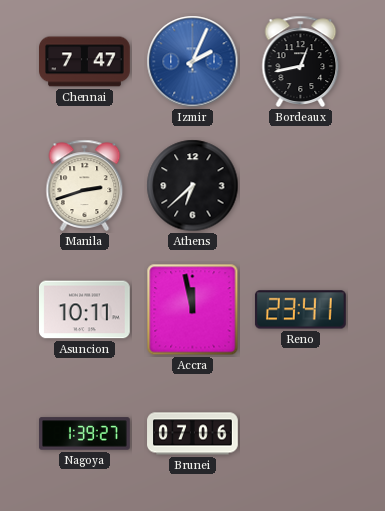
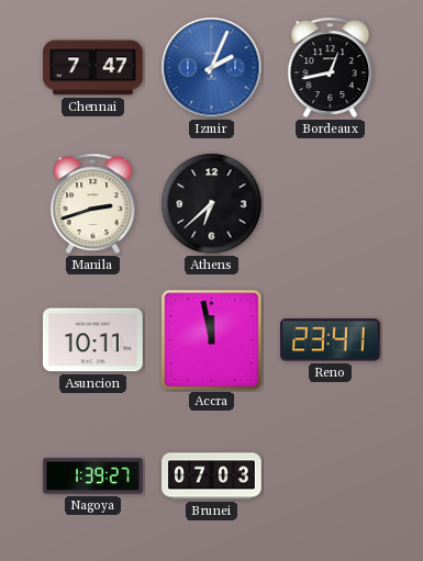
Brunei: 07:06 -> 07:03 (212, 476)
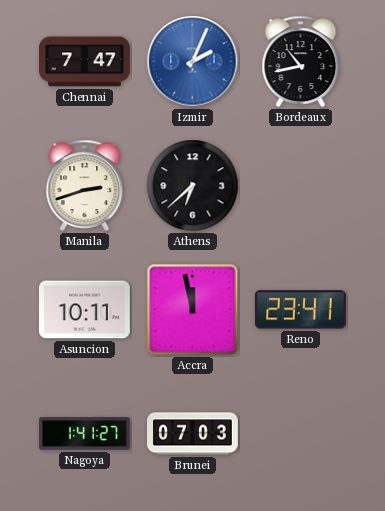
Bordeaux: 12:43 -> 10:43 (301, 61)
Nagoya: 1:39 -> 1:41 (85, 434)
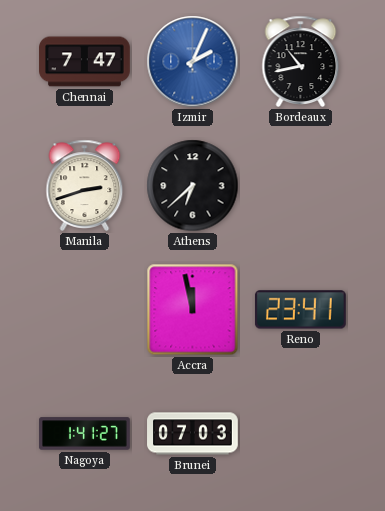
Asuncion: 10:11 -> none (85, 310)
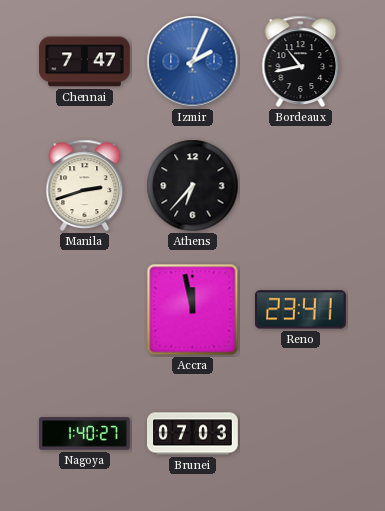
Athens: 6:38 -> 6:37 (193, 186)
Nagoya: 1:41 -> 1:40 (85, 434)
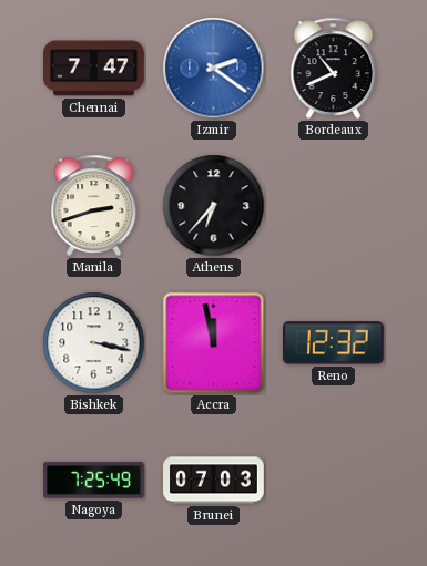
Izmir: 2:04 -> 2:21 (214, 69)
Bordeaux: 10:43 -> 10:41 (334, 68)
Bishkek: none -> 3:17 (94, 343)
Reno: 23:41 -> 12:32 (334, 343)
Nagoya: 1:40 -> 7:25 (94, 481)
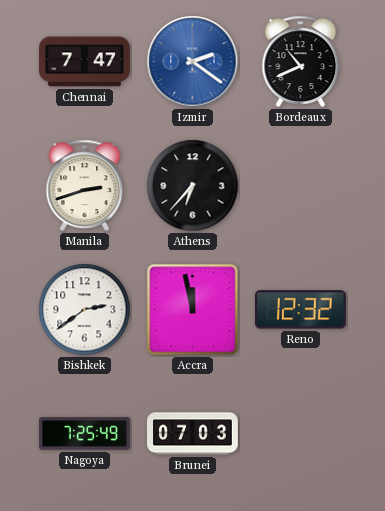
Bishkek: 3:17 -> 2:39 (85, 310)
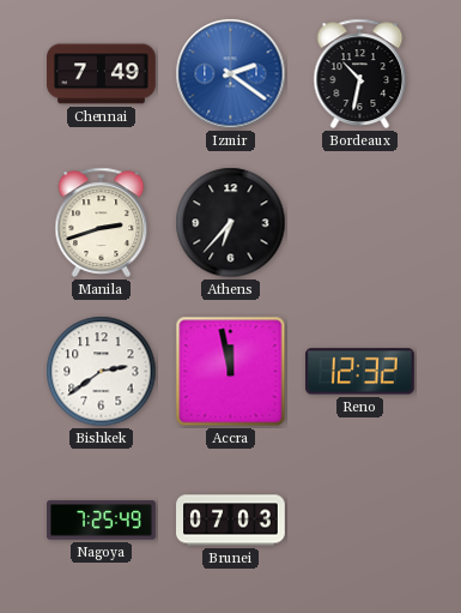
Chennai: 7:47 -> 7:49 (102, 74)
Bordeaux: 10:41 -> 10:32 (360, 73)
